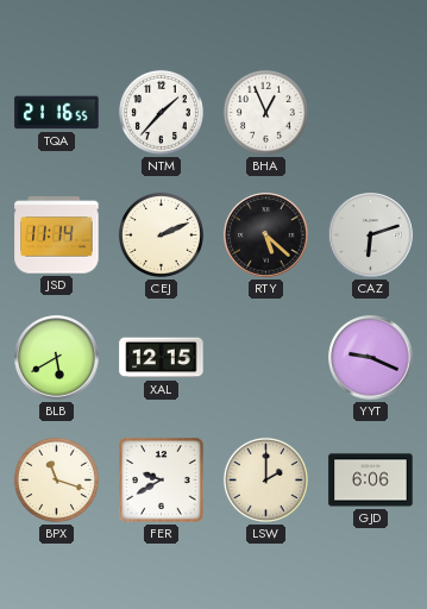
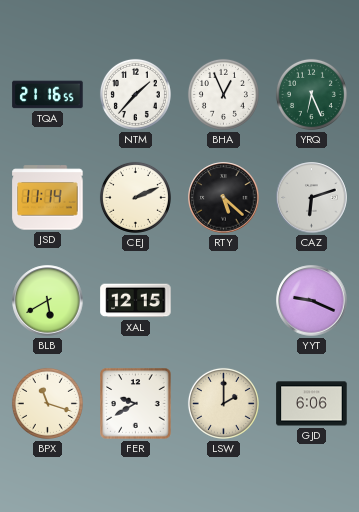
YRQ: none -> 6:26 (311, 94)
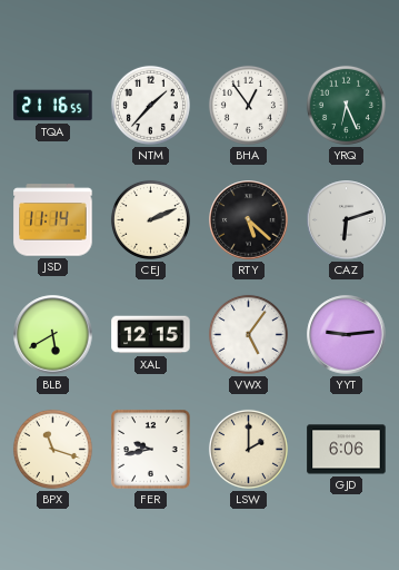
BHA: 12:56 -> 12:54 (248, 105)
VWX: none -> 5:06 (248, 334)
YYT: 9:19 -> 9:14 (347, 335)
FER: 9:40 -> 9:43 (151, 450)
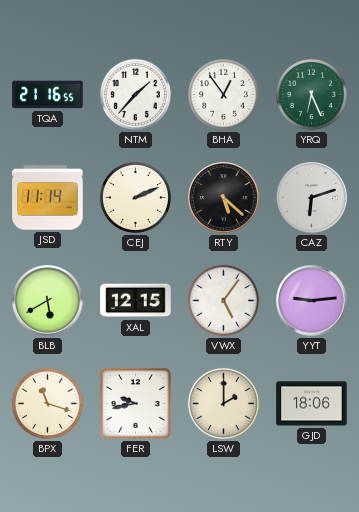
GJD: 6:06 -> 18:06 (312, 404)
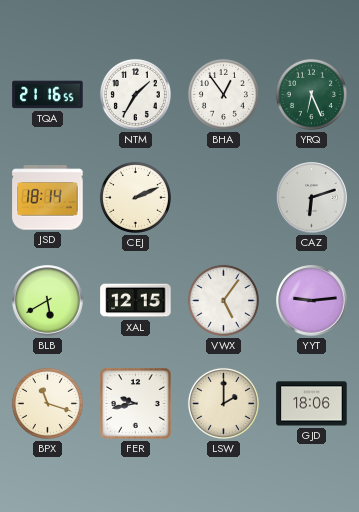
NTM: 1:37 -> 1:35 (135, 94)
JSD: 11:14 -> 18:14 (48, 198)
RTY: 5:22 -> none (224, 198)
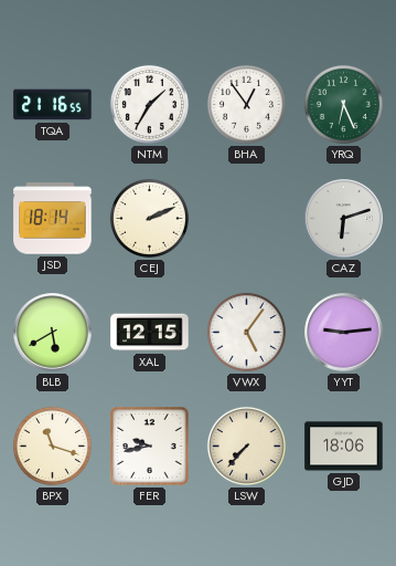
LSW: 2:00 -> 7:37 (246, 446)
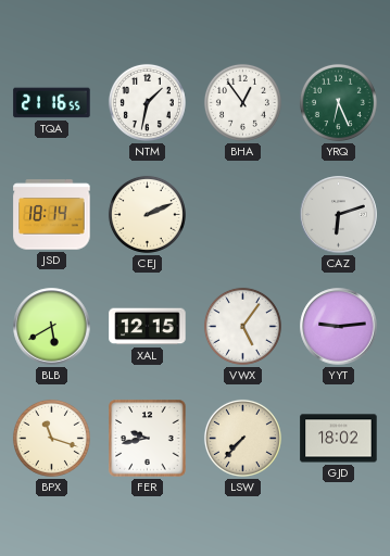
NTM: 1:35 -> 1:32 (147, 102)
GJD: 18:06 -> 18:02 (339, 439)
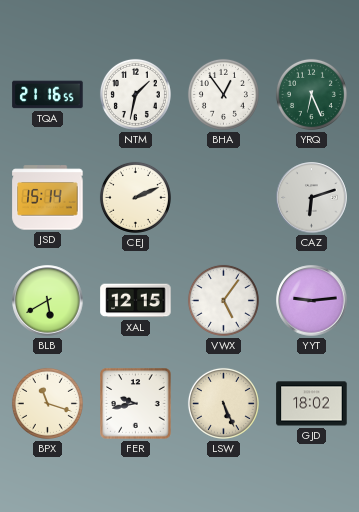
JSD: 18:14 -> 15:14 (48, 198)
LSW: 7:37 -> 5:26 (223, 403)
